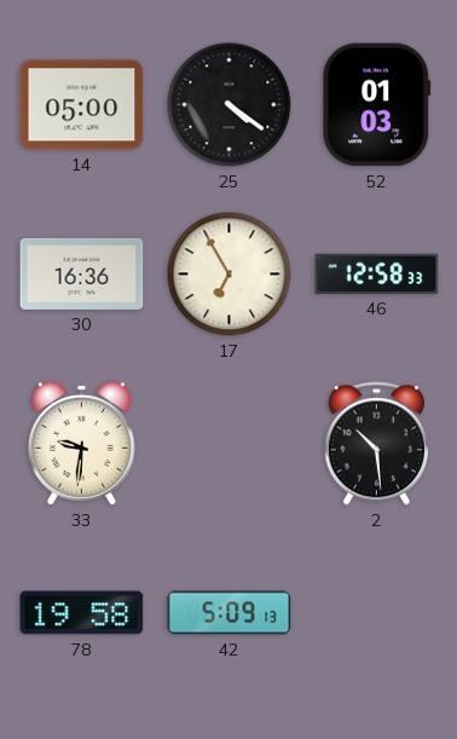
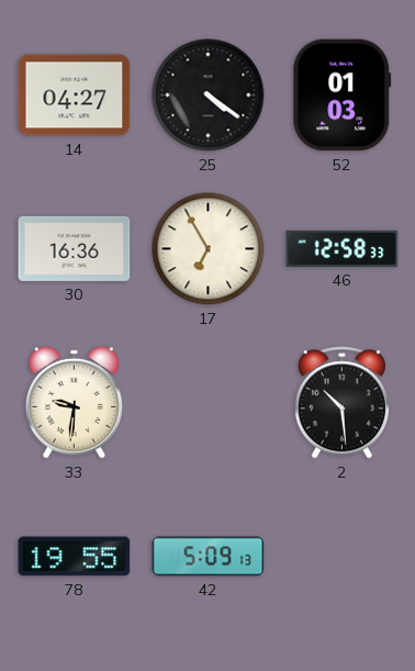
14: 05:00 -> 04:27 (75, 96)
78: 19:58 -> 19:55 (75, 557)
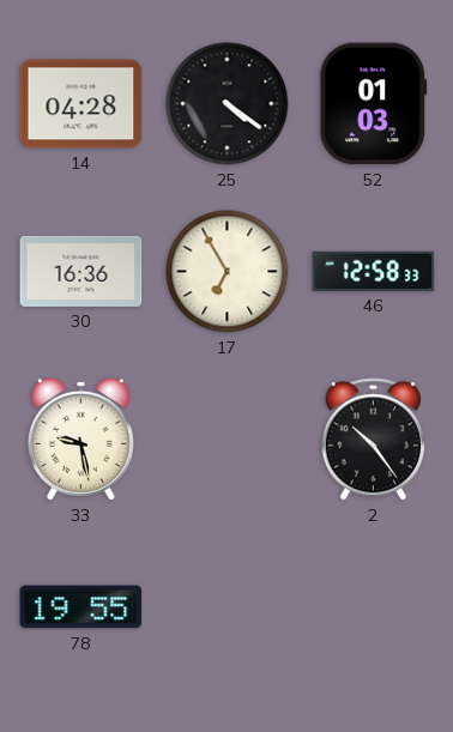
14: 04:27 -> 04:28 (81, 104)
33: 9:31 -> 9:28 (80, 438)
2: 10:29 -> 10:24 (373, 440)
42: 5:09 -> none (209, 557)
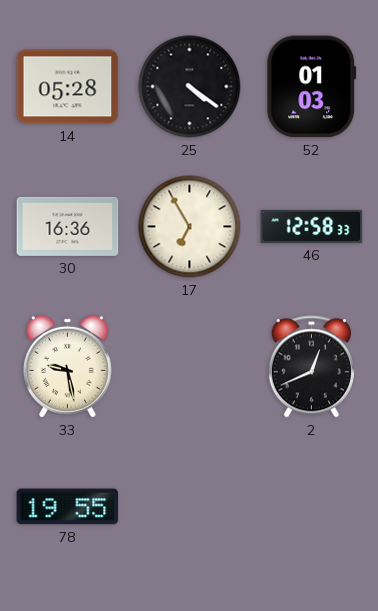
14: 04:28 -> 05:28 (68, 87)
2: 10:24 -> 12:41 (311, 367)
